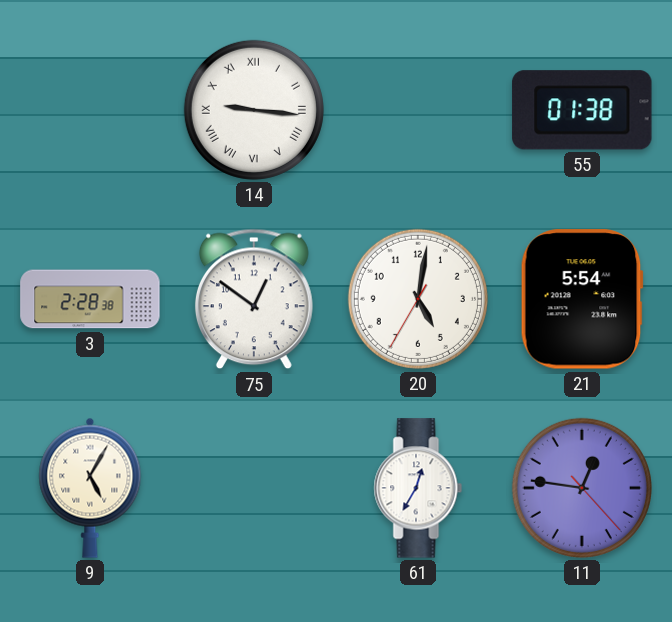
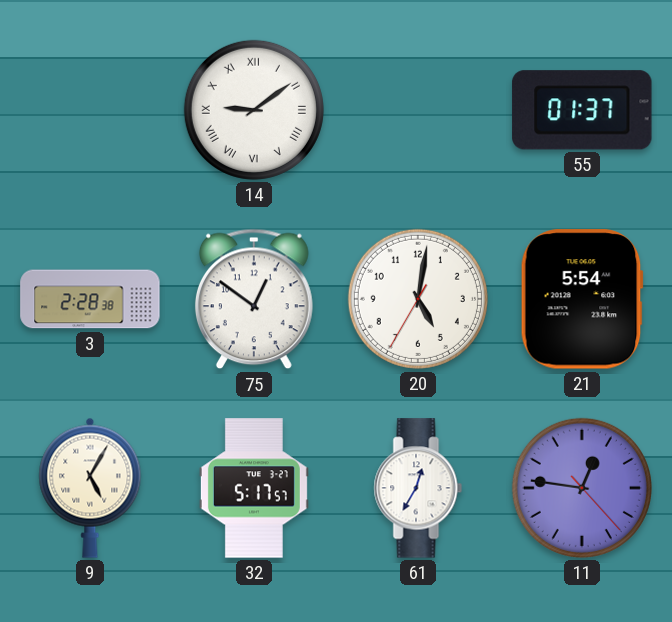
14: 9:16 -> 9:09 (254, 110)
55: 01:38 -> 01:37 (582, 110)
32: none -> 5:17 (254, 488)
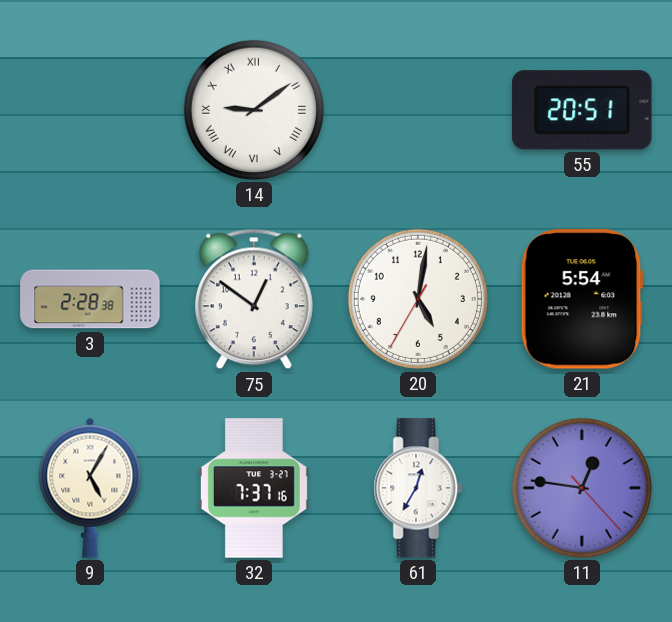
55: 01:37 -> 20:51 (582, 110)
32: 5:17 -> 7:37 (254, 488)
